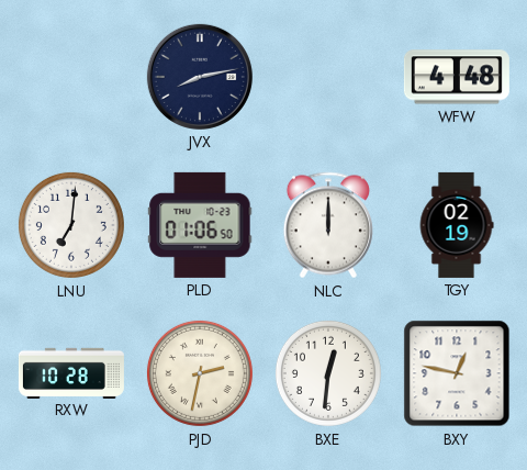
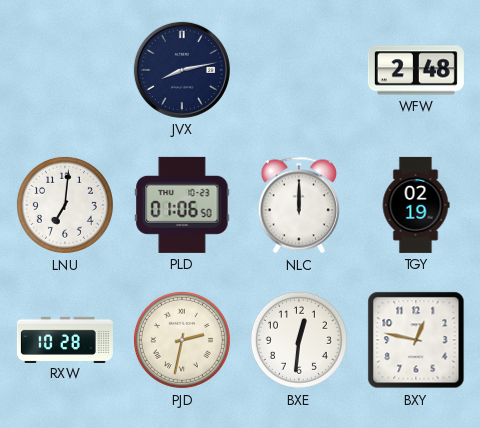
WFW: 4:48 -> 2:48 (416, 70)
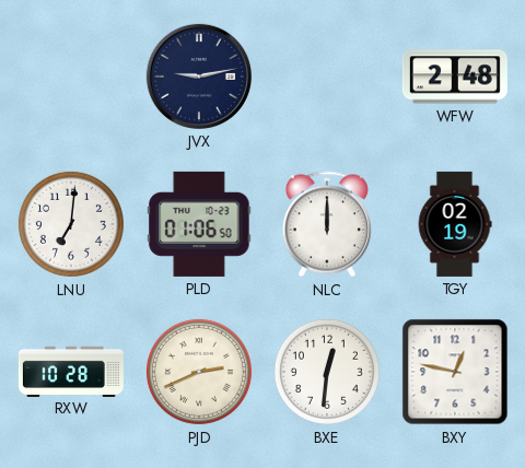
JVX: 8:13 -> 9:13 (199, 77)
PJD: 2:32 -> 2:41 (199, 372)
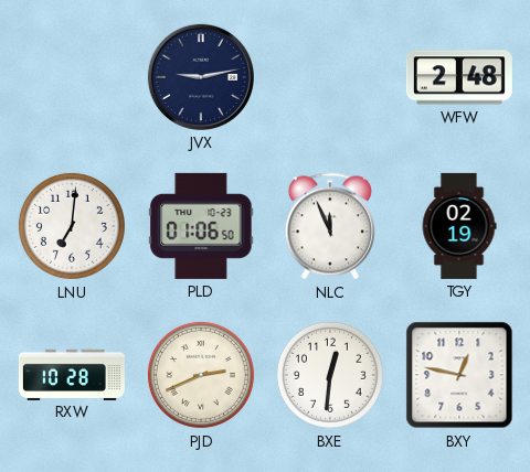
NLC: 12:00 -> 11:56 (330, 226)
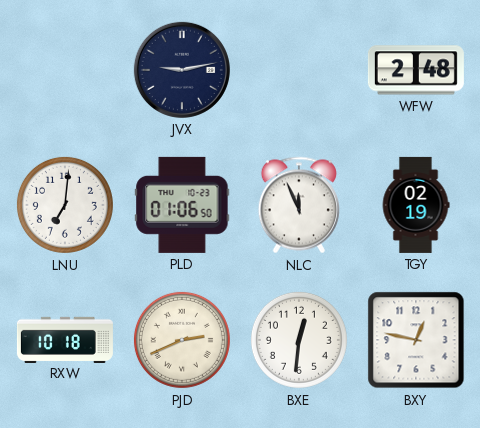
RXW: 10:28 -> 10:18 (65, 339)
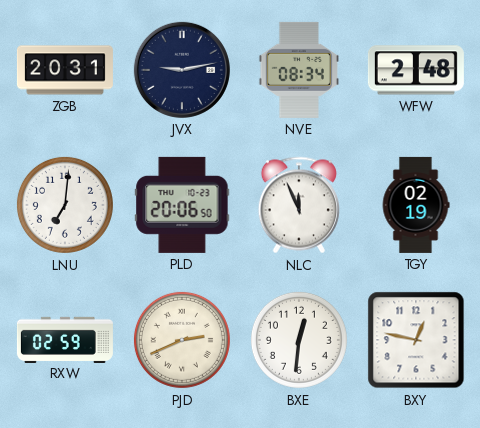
ZGB: none -> 20:31 (65, 70)
NVE: none -> 08:34 (299, 70)
PLD: 01:06 -> 20:06 (182, 205)
RXW: 10:18 -> 02:59 (65, 339)
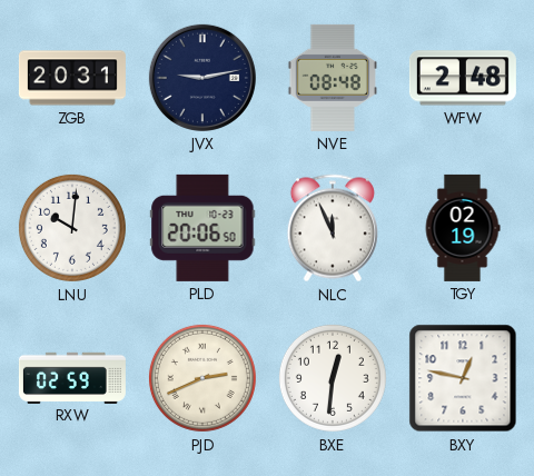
NVE: 08:34 -> 08:48 (333, 78)
LNU: 7:01 -> 10:01 (72, 228)
